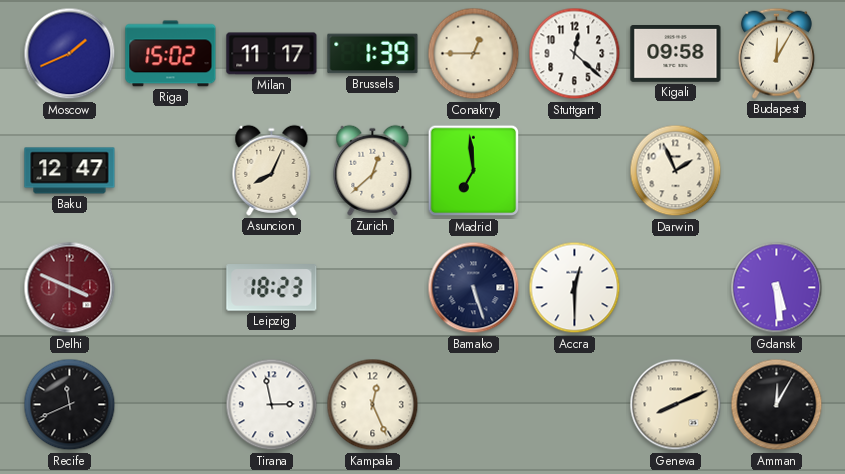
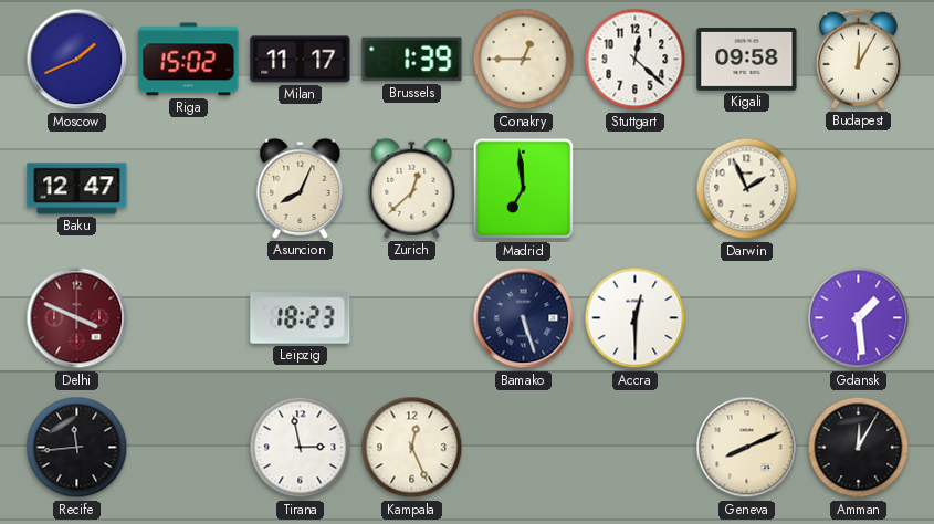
Gdansk: 5:29 -> 1:29 (859, 318)
Recife: 11:41 -> 11:44 (77, 448)
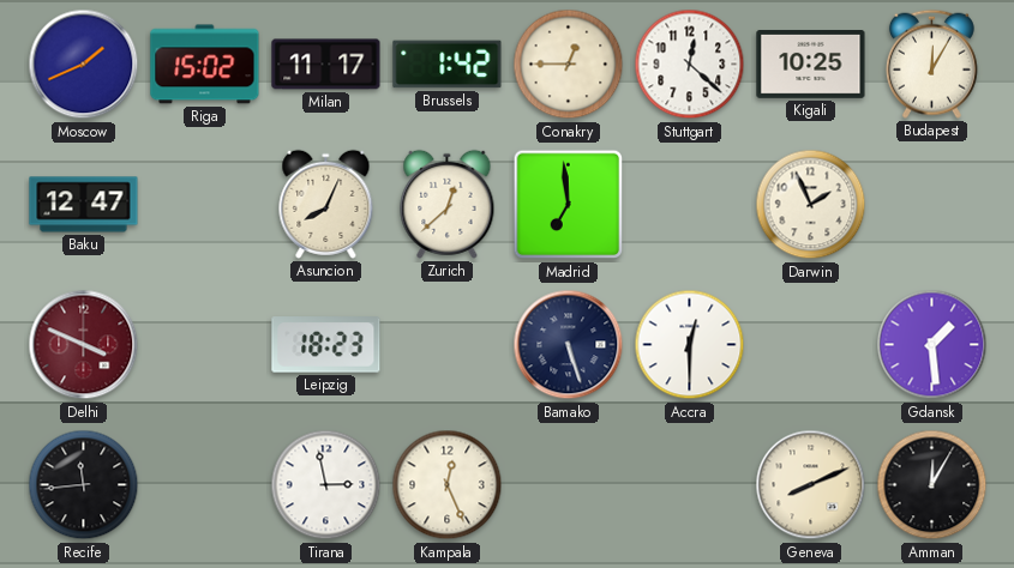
Brussels: 1:39 -> 1:42 (448, 65)
Kigali: 09:58 -> 10:25 (811, 65)
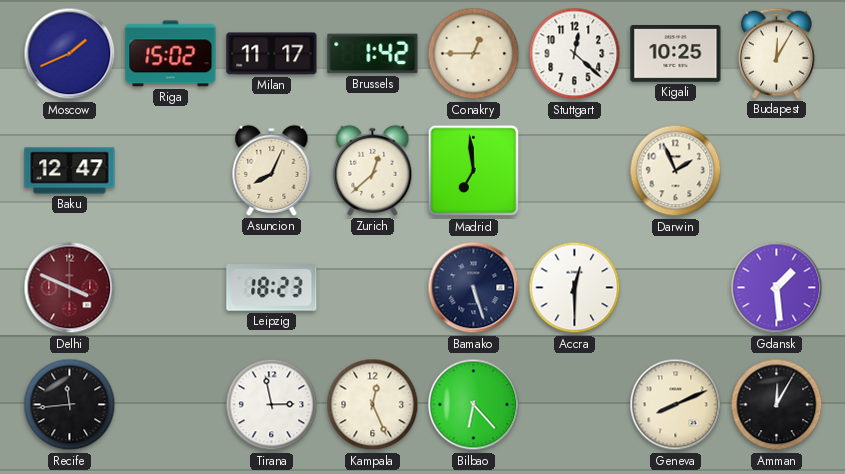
Bilbao: none -> 6:23 (474, 405)
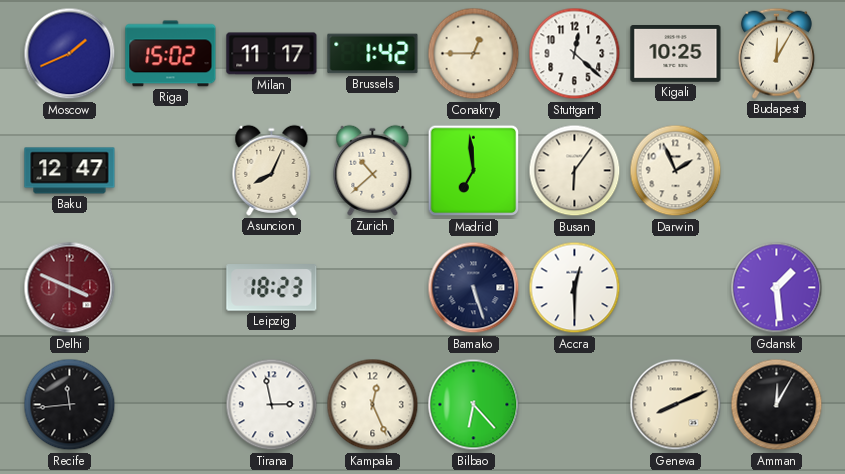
Zurich: 12:38 -> 10:38 (373, 170)
Busan: none -> 6:06 (575, 171)
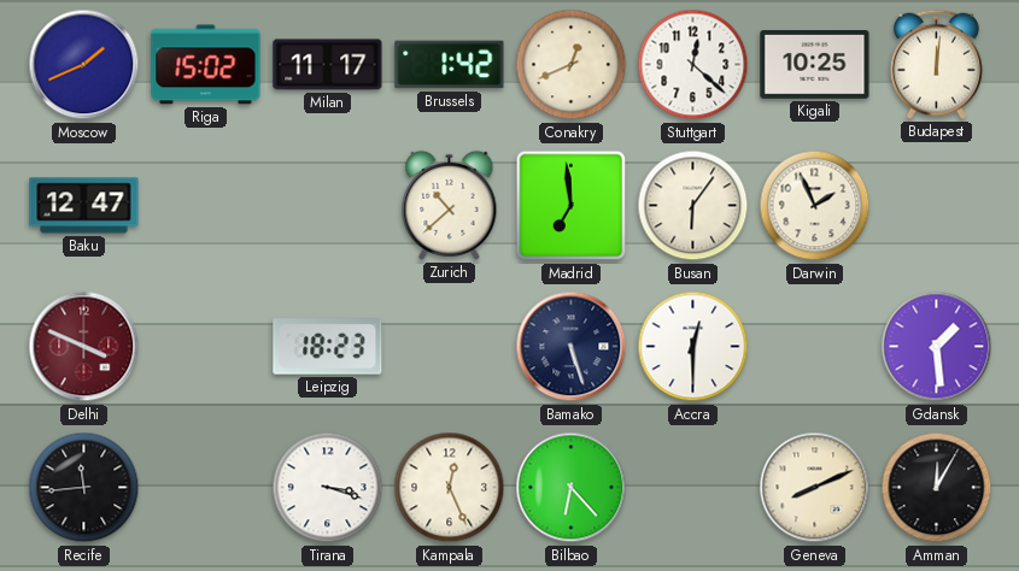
Conakry: 12:45 -> 12:41 (572, 65)
Budapest: 12:05 -> 12:01 (936, 64)
Asuncion: 8:04 -> none (272, 170)
Tirana: 2:58 -> 3:18 (328, 488)
